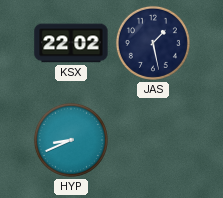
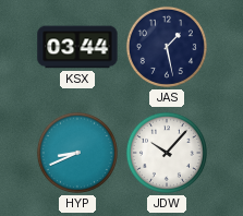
KSX: 22:02 -> 03:44 (77, 47)
JDW: none -> 10:07 (167, 153)
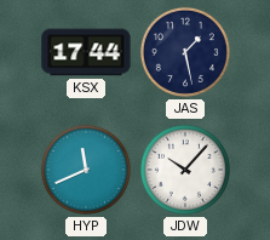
KSX: 03:44 -> 17:44 (86, 52)
HYP: 8:41 -> 11:41 (86, 170)
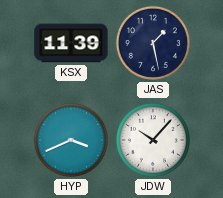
KSX: 17:44 -> 11:39 (71, 43)
HYP: 11:41 -> 3:41 (71, 140)
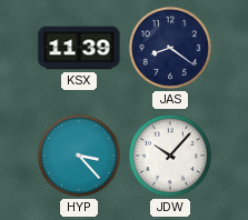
JAS: 1:28 -> 8:21 (170, 48)
HYP: 3:41 -> 3:23 (79, 156)
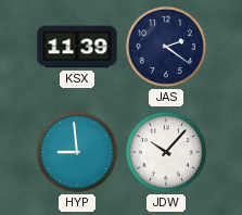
JAS: 8:21 -> 2:21 (166, 47)
HYP: 3:23 -> 8:59 (77, 152)
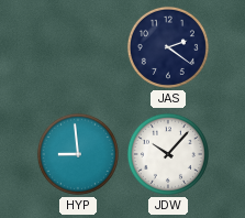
KSX: 11:39 -> none (77, 47)
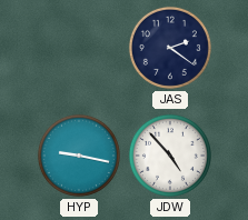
HYP: 8:59 -> 9:17 (79, 156)
JDW: 10:07 -> 4:53 (170, 156)
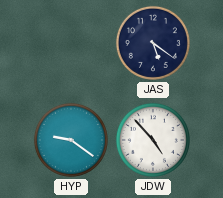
JAS: 2:21 -> 5:21 (153, 43)
HYP: 9:17 -> 9:21 (71, 140)
